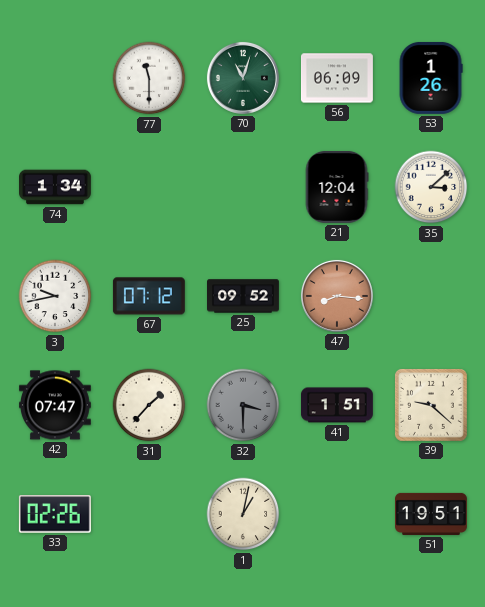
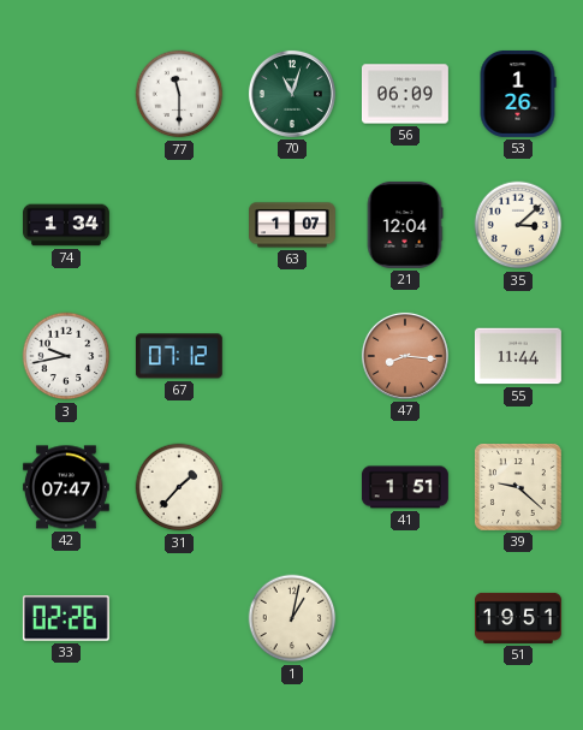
63: none -> 1:07 (293, 225)
25: 09:52 -> none (244, 296)
55: none -> 11:44 (518, 356)
32: 3:30 -> none (243, 405)
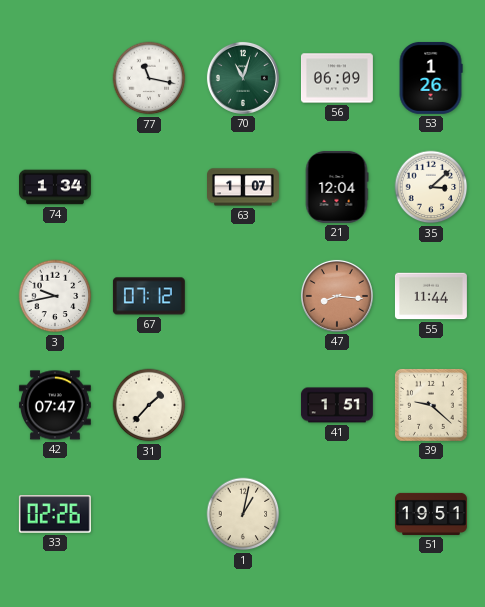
77: 11:30 -> 11:17 (149, 78)
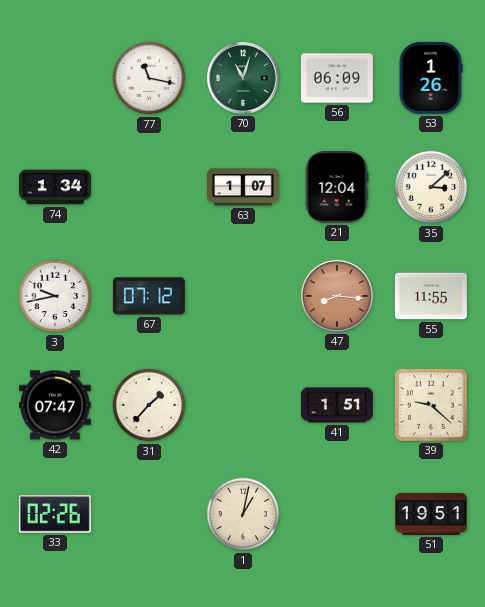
55: 11:44 -> 11:55 (431, 296)
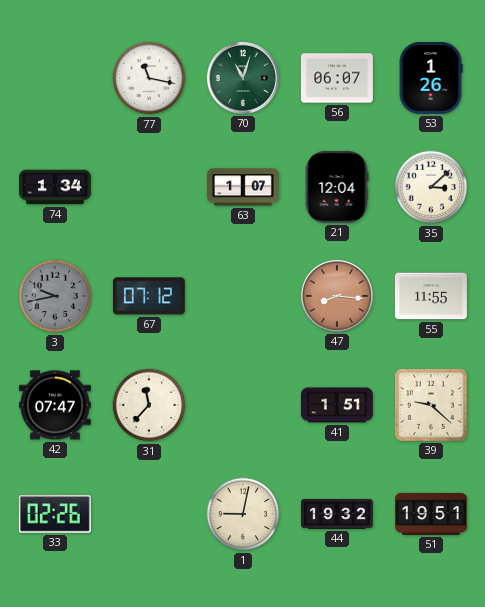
56: 06:09 -> 06:07 (337, 78)
3 dial: white -> grey (55, 296)
31: 1:37 -> 11:37 (149, 405)
1: 1:02 -> 9:02 (243, 514)
44: none -> 19:32 (338, 514)
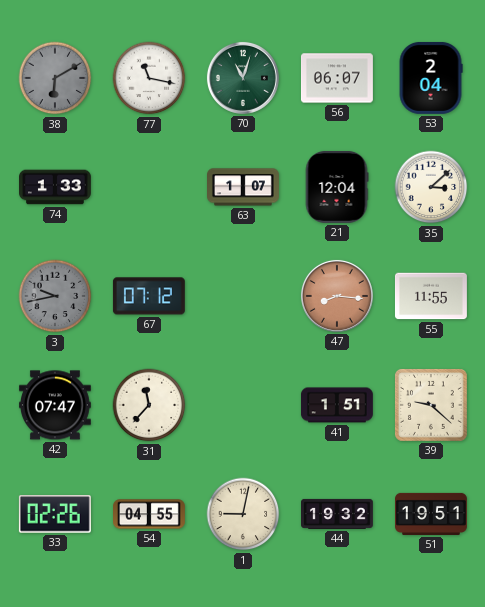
38: none -> 6:10 (55, 78)
53: 1:26 -> 2:04 (431, 78)
74: 1:34 -> 1:33 (56, 187)
54: none -> 04:55 (150, 514)
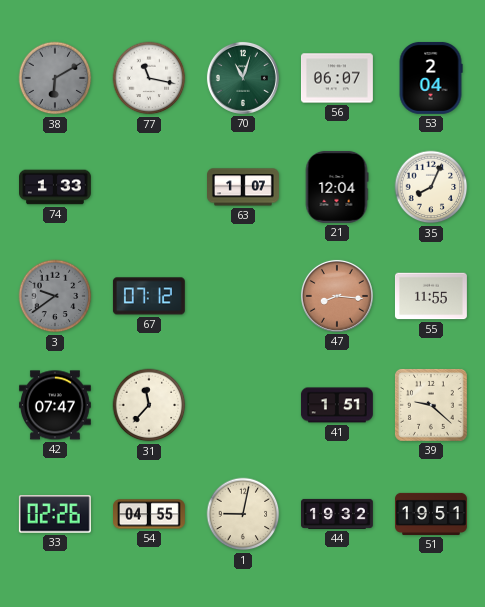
35: 3:08 -> 8:04 (431, 187)
3: 9:43 -> 9:39 (55, 296)
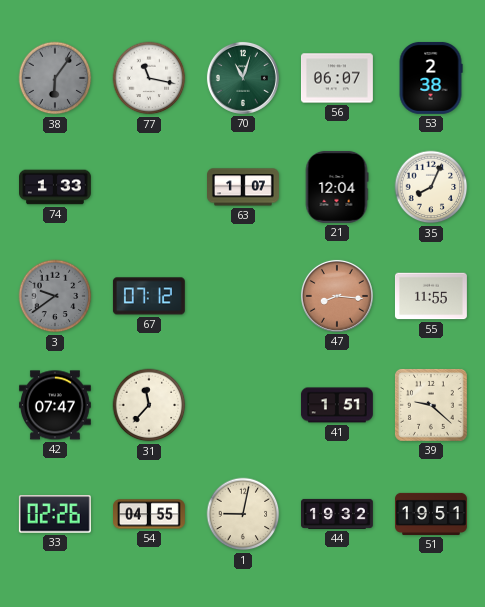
38: 6:10 -> 6:06 (55, 78)
53: 2:04 -> 2:38 (431, 78)
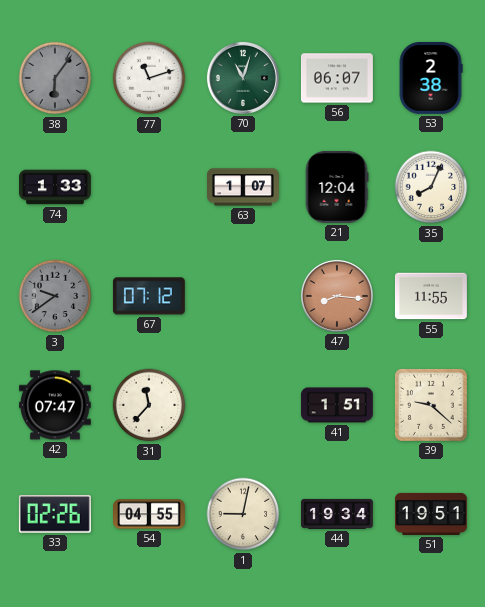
77: 11:17 -> 11:12 (149, 78)
44: 19:32 -> 19:34 (338, 514)
